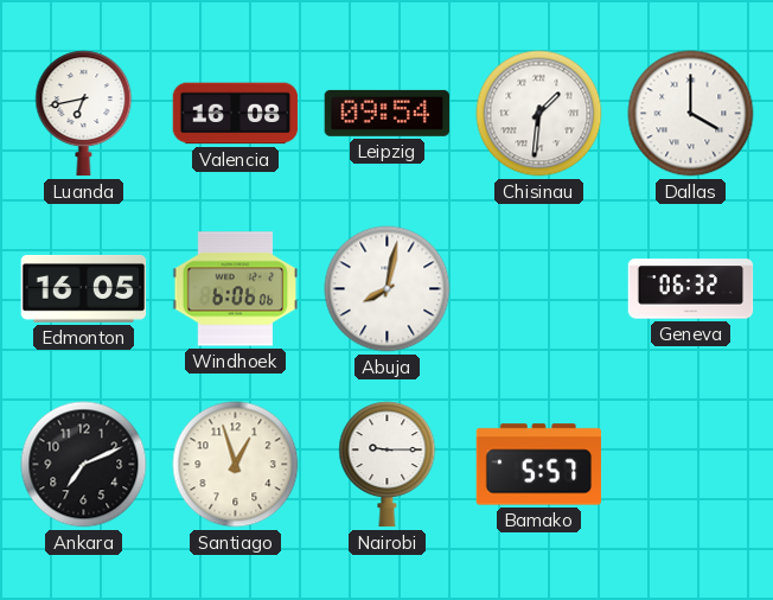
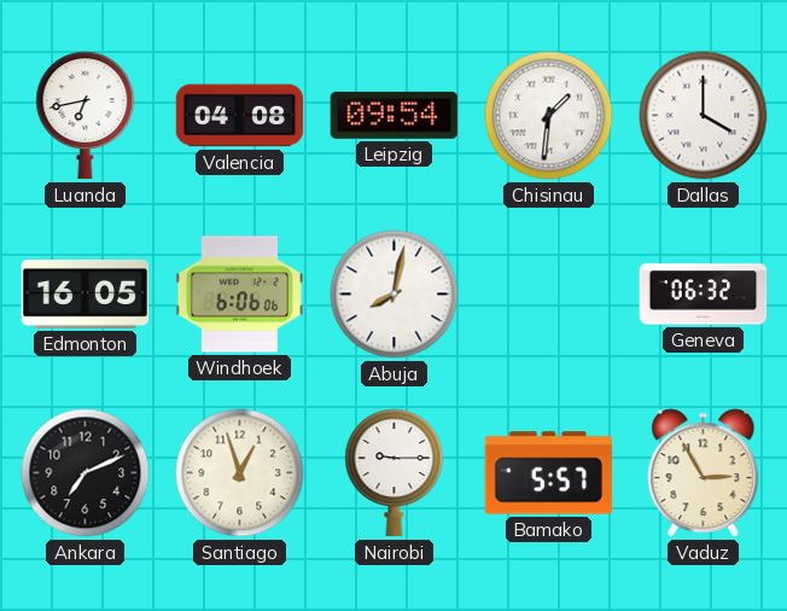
Valencia: 16:08 -> 04:08 (240, 116)
Vaduz: none -> 2:55 (704, 473)
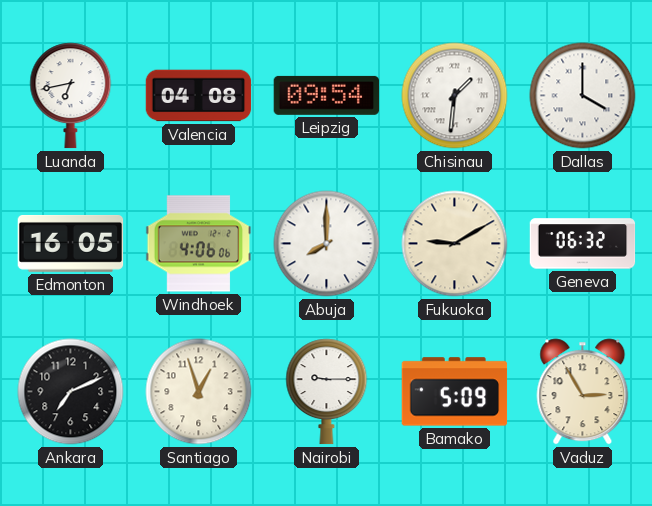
Windhoek: 6:06 -> 4:06 (199, 244)
Abuja: 8:02 -> 8:00 (327, 244)
Fukuoka: none -> 9:10 (455, 244)
Bamako: 5:57 -> 5:09 (455, 392)
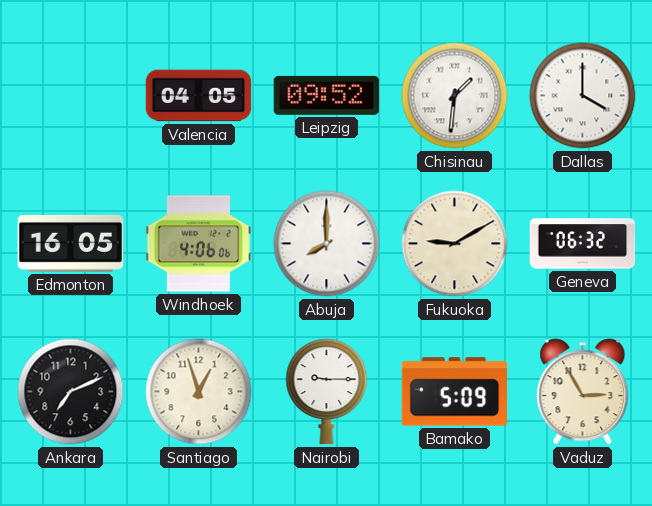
Luanda: 6:43 -> none (71, 96)
Valencia: 04:08 -> 04:05 (199, 96)
Leipzig: 09:54 -> 09:52 (327, 95)
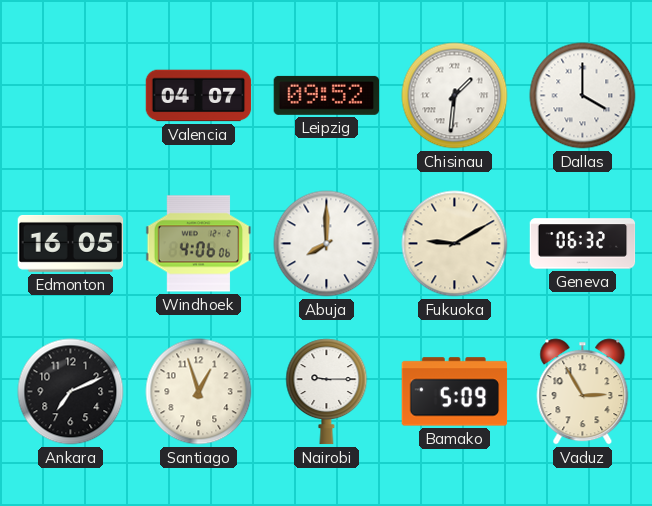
Valencia: 04:05 -> 04:07 (199, 96)
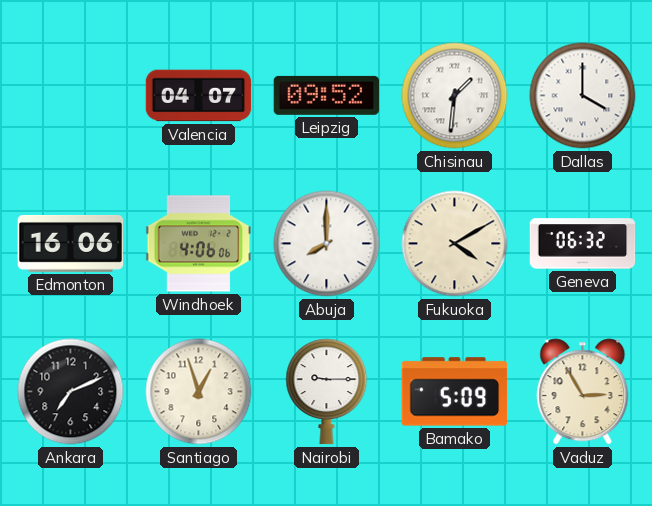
Edmonton: 16:05 -> 16:06 (71, 243)
Fukuoka: 9:10 -> 4:10 (455, 244)
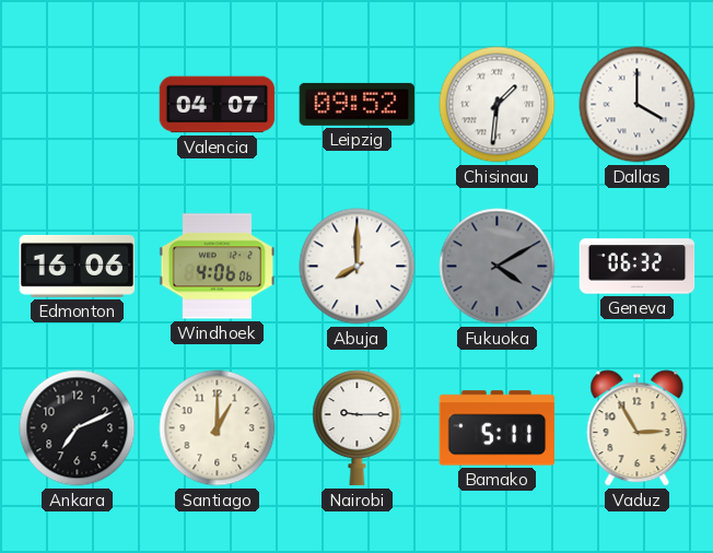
Fukuoka dial: cream -> grey (498, 267)
Santiago: 12:57 -> 1:00 (218, 428)
Bamako: 5:09 -> 5:11 (498, 428)
